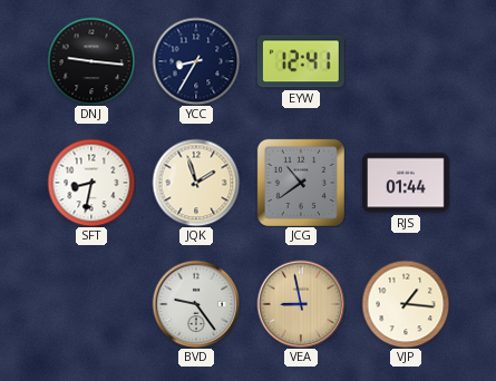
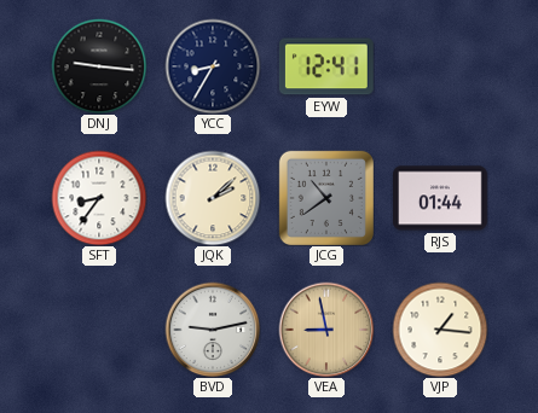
SFT: 8:32 -> 8:36 (99, 198)
JQK: 1:57 -> 2:08 (213, 198)
BVD: 9:24 -> 9:13 (213, 330)
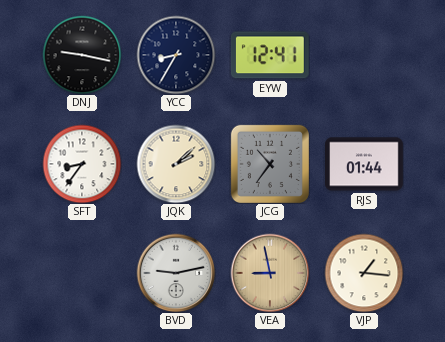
DNJ: 9:16 -> 9:17 (82, 55)
JCG: 10:39 -> 10:36 (270, 164)
